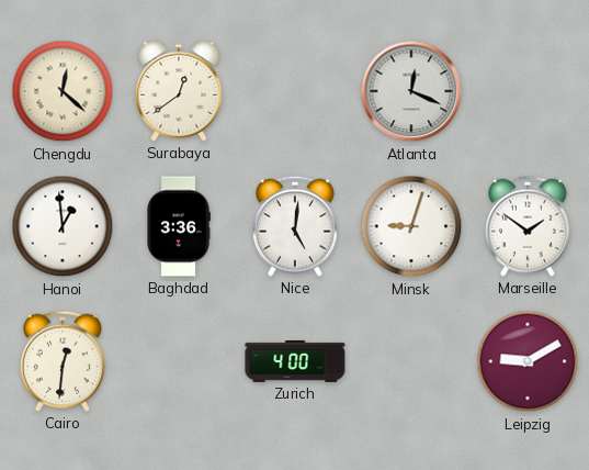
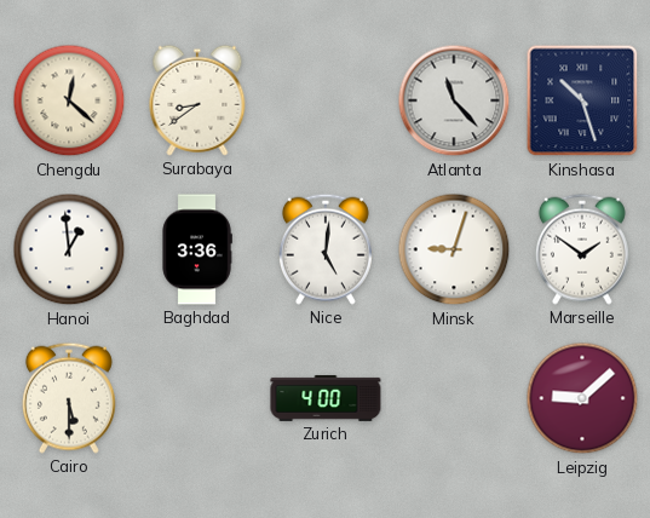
Surabaya: 12:39 -> 8:39 (197, 100)
Atlanta: 12:19 -> 11:23 (454, 100)
Kinshasa: none -> 10:27 (582, 100)
Cairo: 12:31 -> 5:30 (69, 398)
Leipzig: 9:10 -> 9:08 (582, 398)
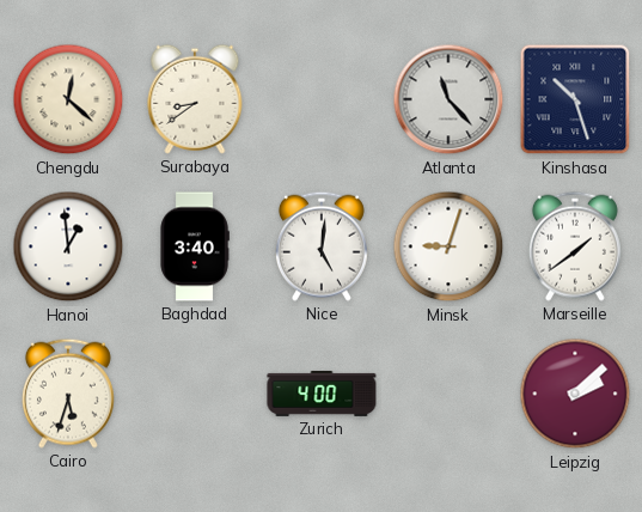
Baghdad: 3:36 -> 3:40 (195, 246)
Marseille: 1:51 -> 1:39 (575, 246)
Cairo: 5:30 -> 5:33 (68, 394)
Leipzig: 9:08 -> 2:08 (575, 394)
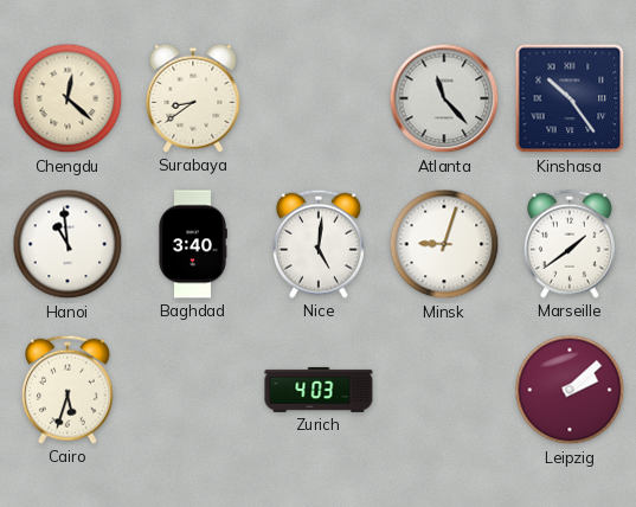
Kinshasa: 10:27 -> 10:24 (570, 98)
Hanoi: 12:59 -> 10:59 (68, 244)
Zurich: 4:00 -> 4:03 (319, 390)
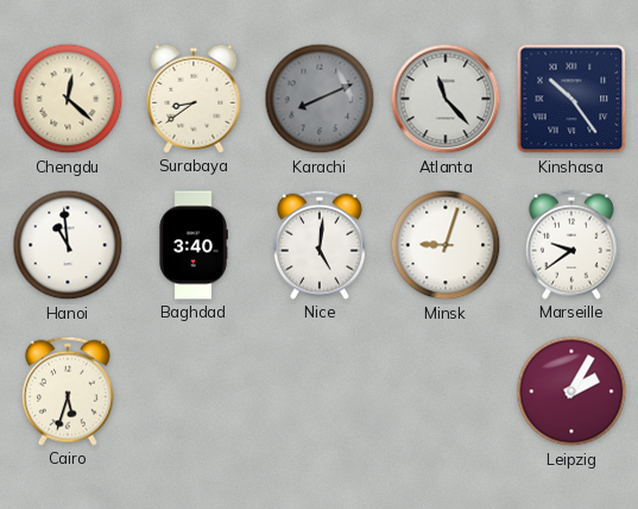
Karachi: none -> 8:11 (320, 99)
Marseille: 1:39 -> 9:39 (571, 245)
Zurich: 4:03 -> none (319, 390)
Leipzig: 2:08 -> 2:05 (571, 391)
